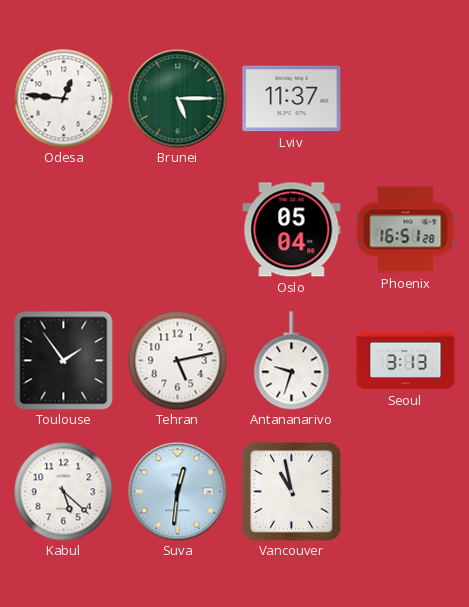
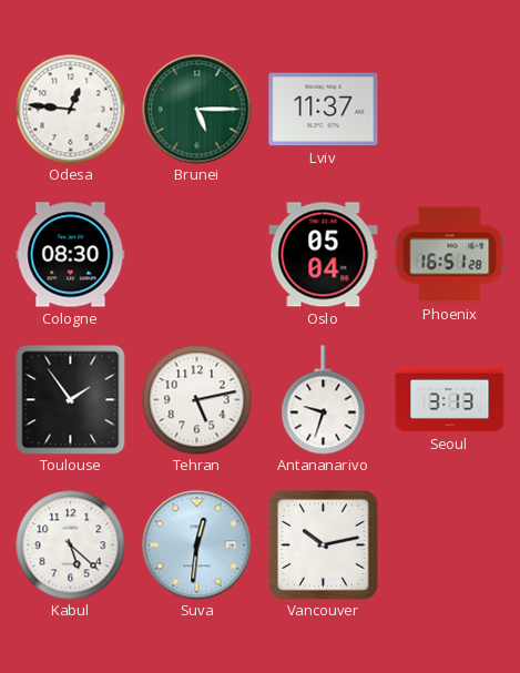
Cologne: none -> 08:30 (71, 255)
Vancouver: 10:58 -> 10:13 (324, 545)
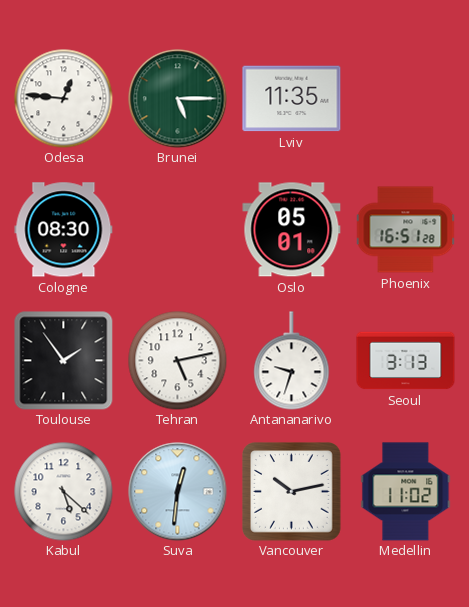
Lviv: 11:37 -> 11:35 (292, 99)
Oslo: 05:04 -> 05:01 (292, 230)
Medellin: none -> 11:02 (406, 492)
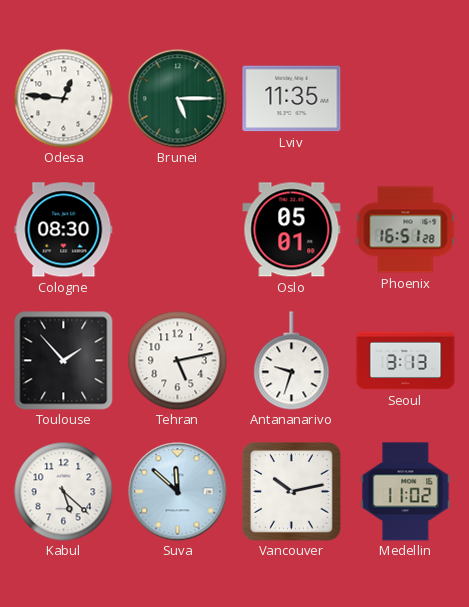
Toulouse: 1:54 -> 1:53 (63, 360)
Suva: 12:31 -> 11:52 (178, 492)
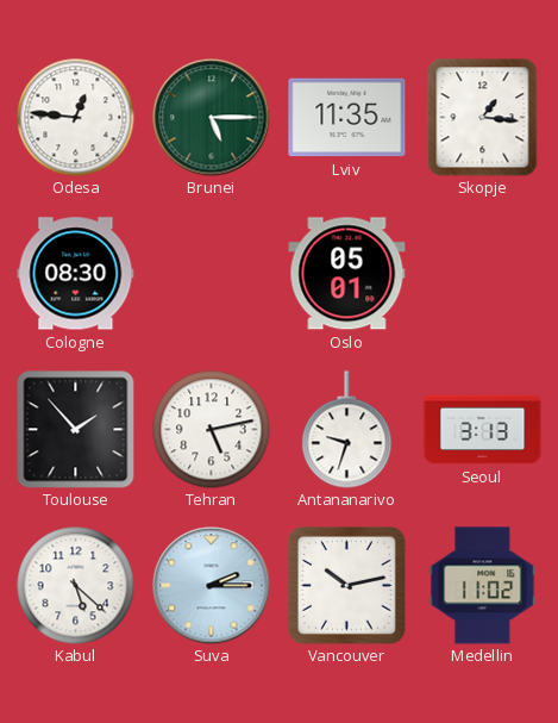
Skopje: none -> 1:16 (483, 118)
Phoenix: 16:51 -> none (405, 230)
Suva: 11:52 -> 2:15 (212, 586)
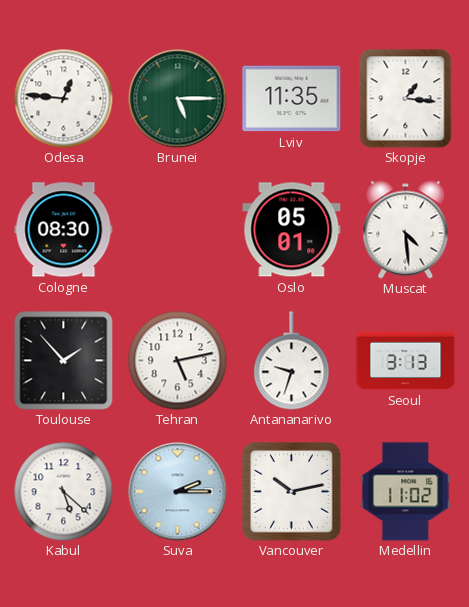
Muscat: none -> 4:29 (406, 230)
